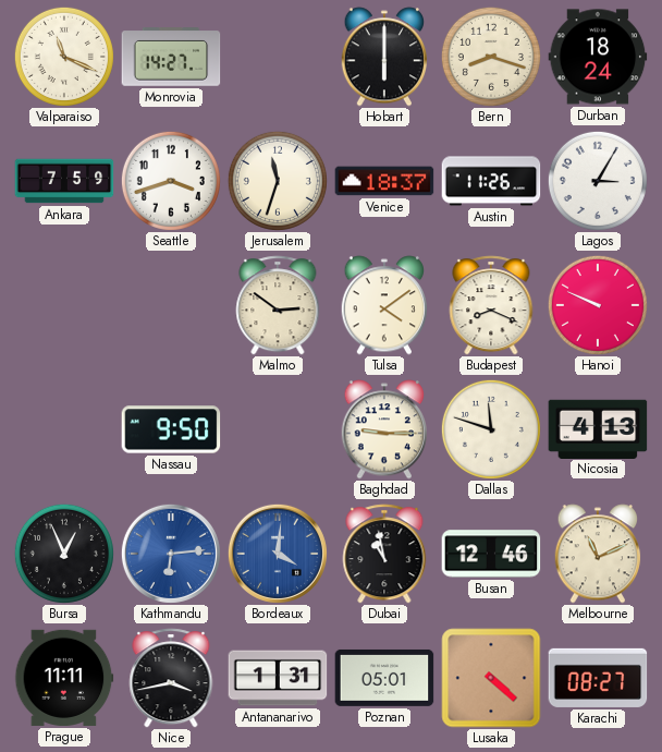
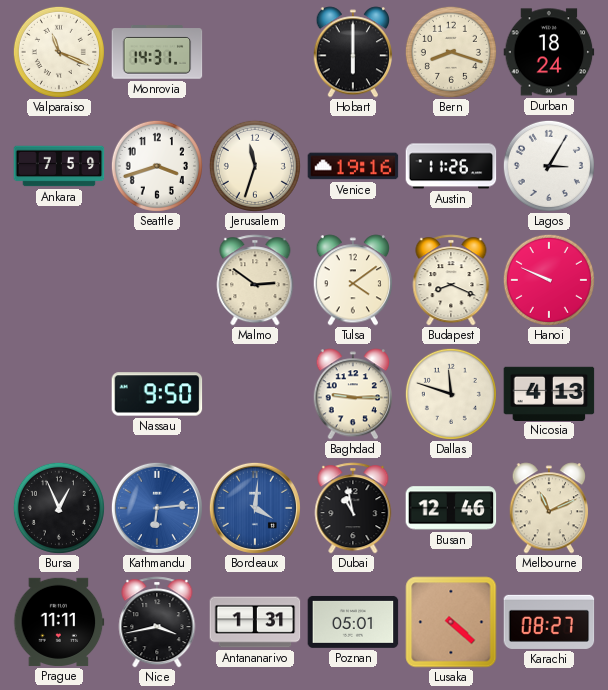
Monrovia: 14:27 -> 14:31 (157, 52)
Venice: 18:37 -> 19:16 (353, 166)
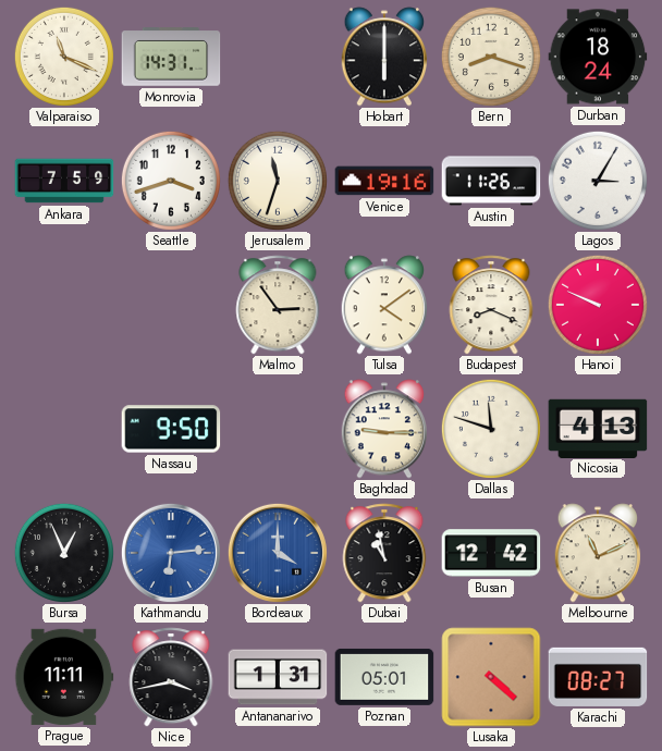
Malmo: 2:51 -> 2:54 (278, 305)
Bordeaux: 4:01 -> 4:00 (278, 553)
Busan: 12:46 -> 12:42 (491, 553)
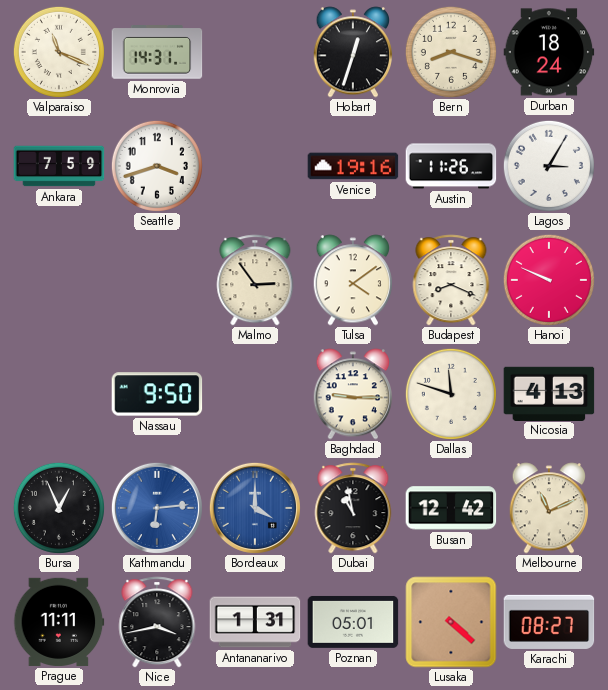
Hobart: 6:00 -> 12:33 (353, 52)
Jerusalem: 11:33 -> none (278, 181)
